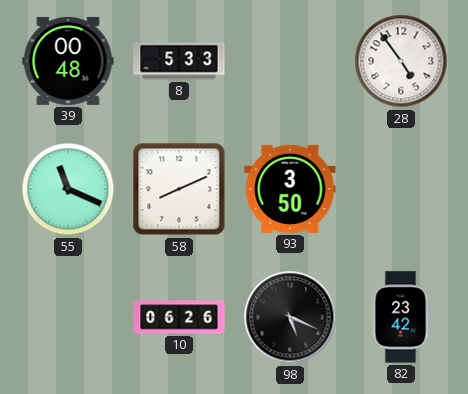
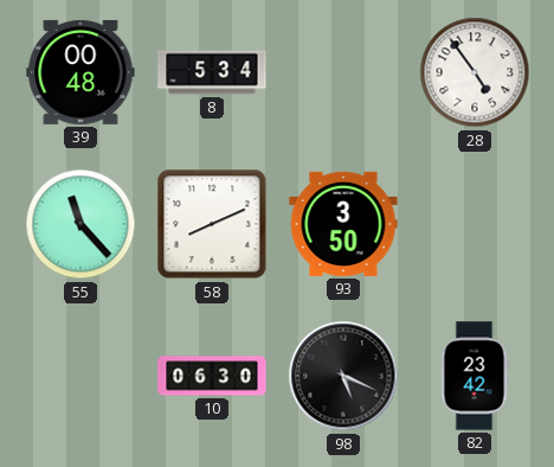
8: 5:33 -> 5:34 (212, 72)
55: 11:19 -> 11:23 (80, 224)
10: 06:26 -> 06:30 (212, 376)
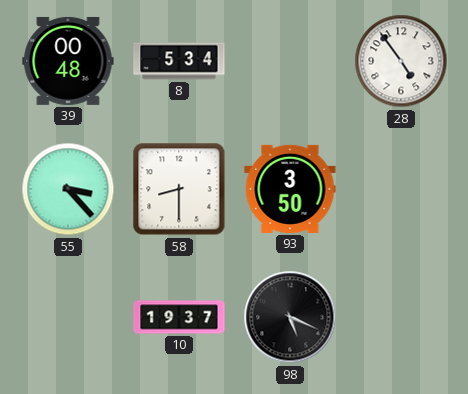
55: 11:23 -> 3:23 (68, 189)
58: 8:11 -> 8:30 (179, 189)
10: 06:30 -> 19:37 (179, 317)
82: 23:42 -> none (475, 376)
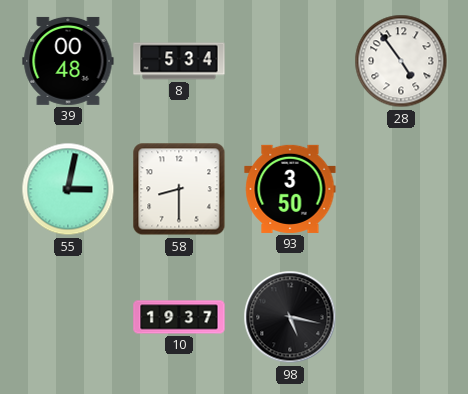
55: 3:23 -> 3:02 (68, 189)
98: 5:19 -> 5:17 (290, 317)
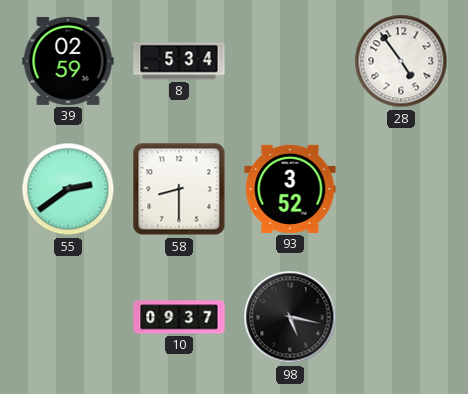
39: 00:48 -> 02:59 (68, 61)
55: 3:02 -> 2:39 (68, 189)
93: 3:50 -> 3:52 (290, 189)
10: 19:37 -> 09:37 (179, 317)
